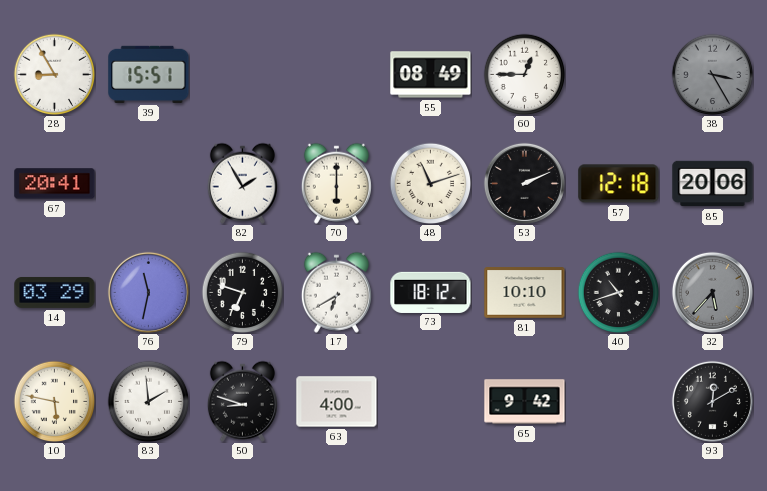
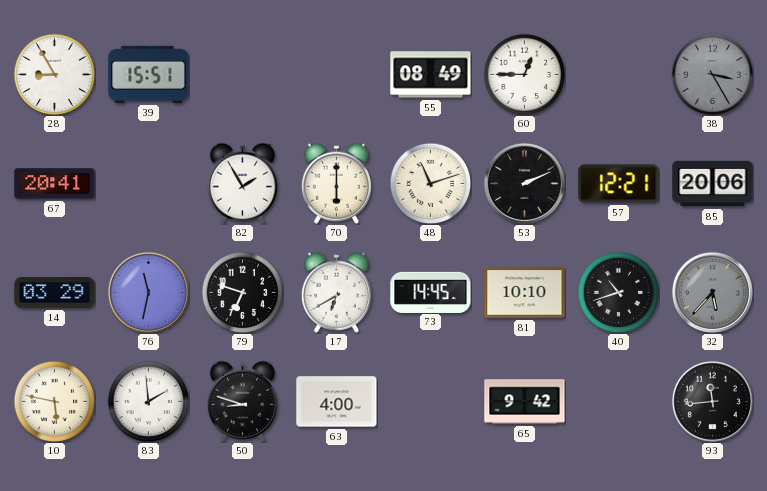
57: 12:18 -> 12:21 (619, 184)
73: 18:12 -> 14:45 (431, 292)
93: 12:10 -> 11:44 (712, 401)
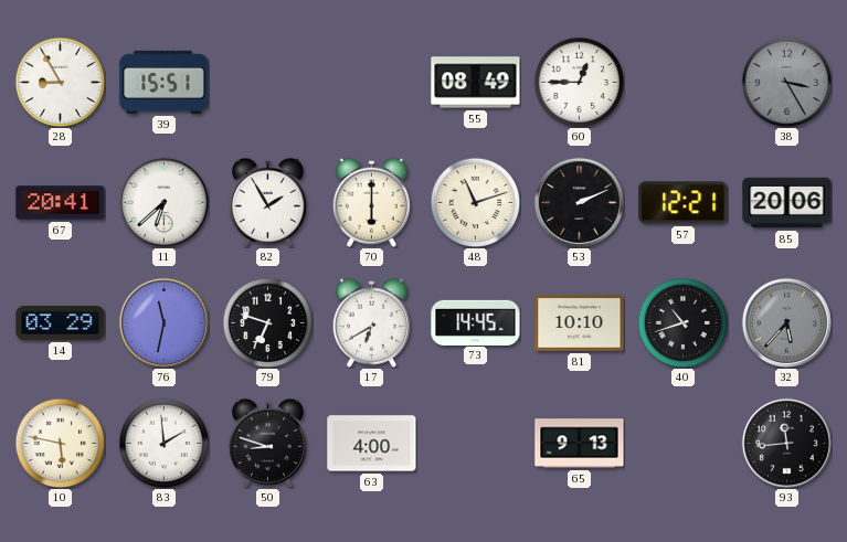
11: none -> 6:38 (163, 202)
65: 9:42 -> 9:13 (580, 444)
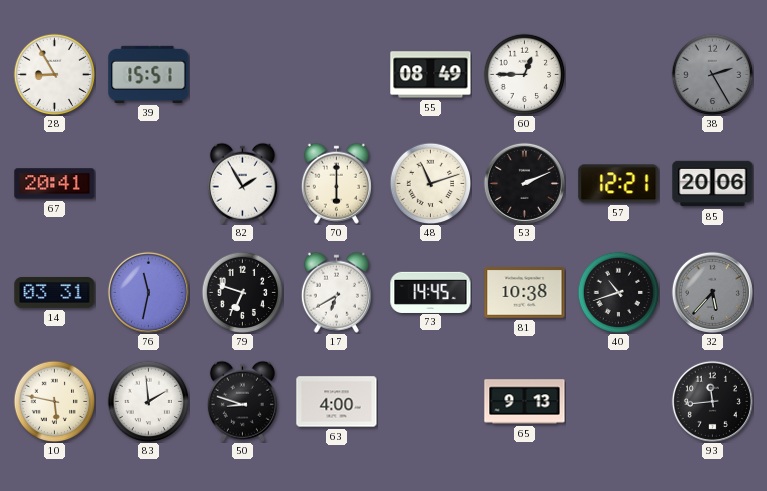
38: 3:25 -> 2:25 (712, 74)
11: 6:38 -> none (163, 202)
14: 03:29 -> 03:31 (55, 292)
81: 10:10 -> 10:38 (525, 293)
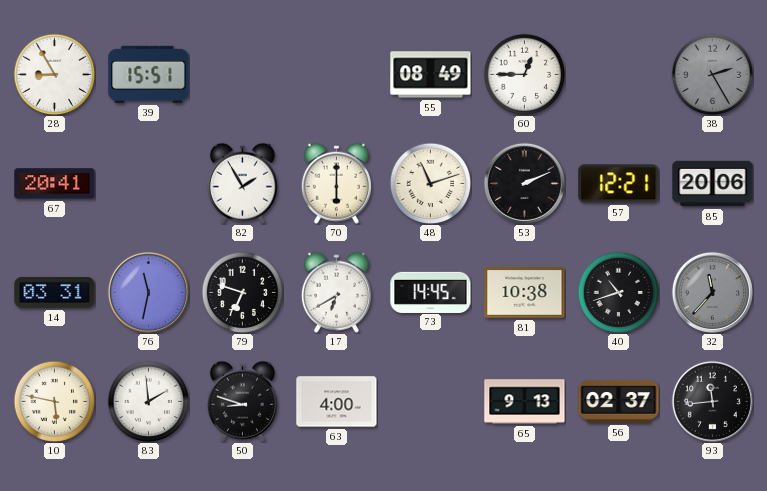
32: 5:37 -> 11:37 (712, 292)
56: none -> 02:37 (619, 402)
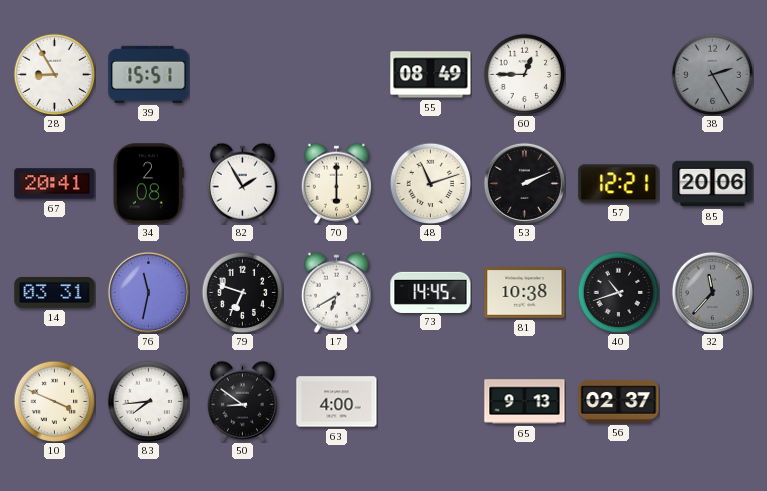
34: none -> 2:08 (148, 184)
10: 5:47 -> 3:49 (54, 401)
83: 1:59 -> 7:44 (148, 401)
50: 8:48 -> 8:51 (242, 401)
93: 11:44 -> none (712, 401)
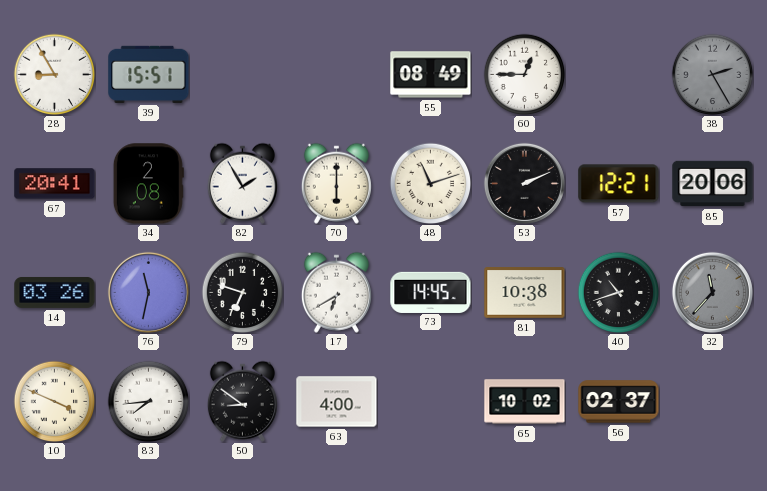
14: 03:31 -> 03:26 (55, 292)
65: 9:13 -> 10:02 (525, 402)
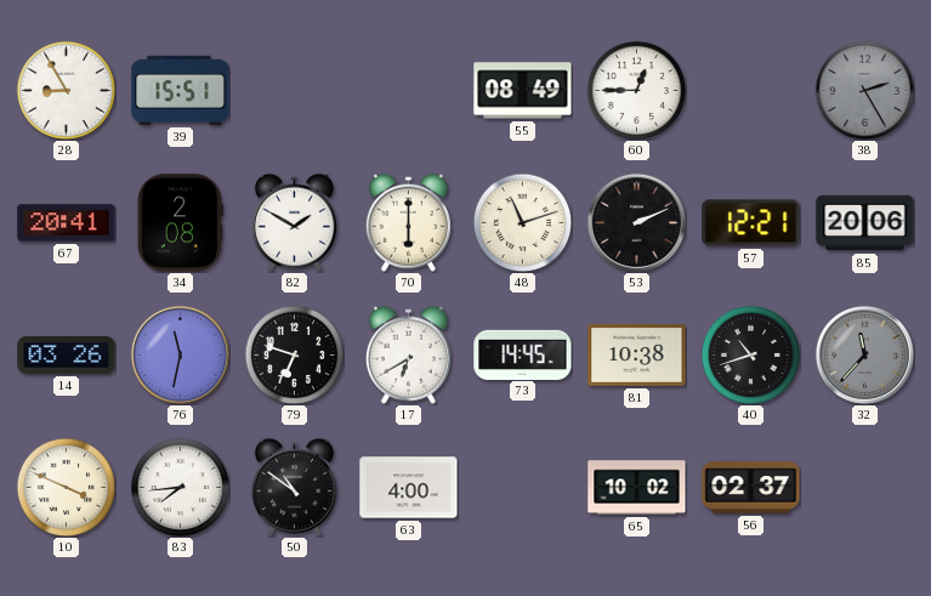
82: 1:55 -> 1:50 (294, 222)
50: 8:51 -> 10:51 (294, 487)
